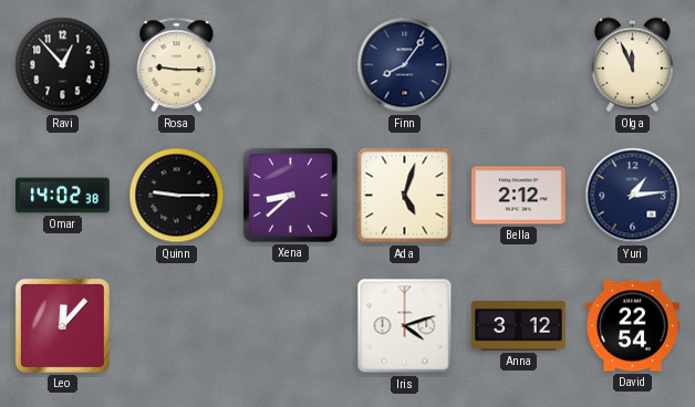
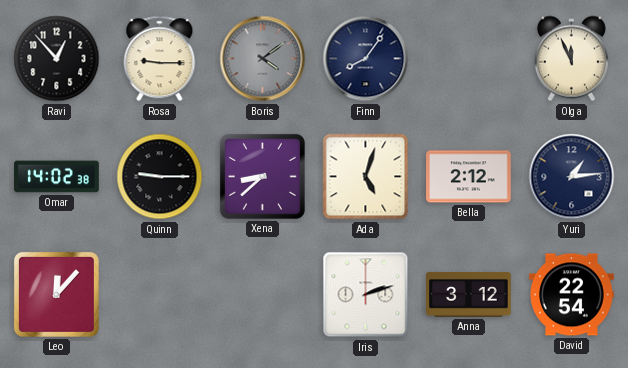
Boris: none -> 4:09 (263, 59)
Iris: 4:12 -> 2:12 (366, 295)
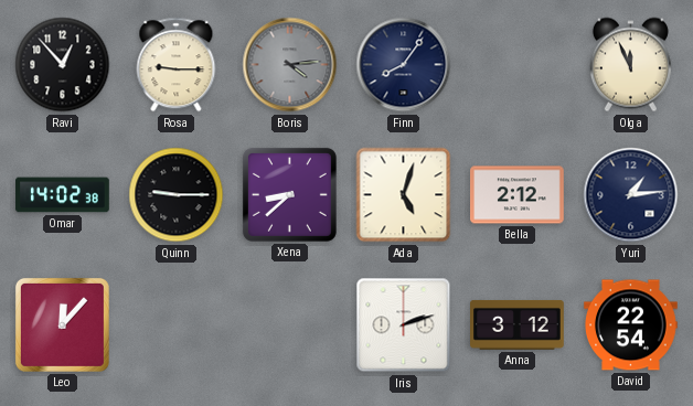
Boris: 4:09 -> 4:14 (290, 65)
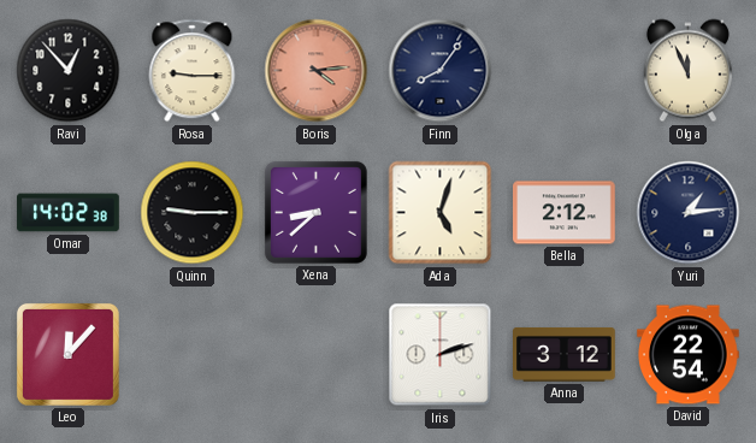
Boris dial: grey -> salmon (317, 71)
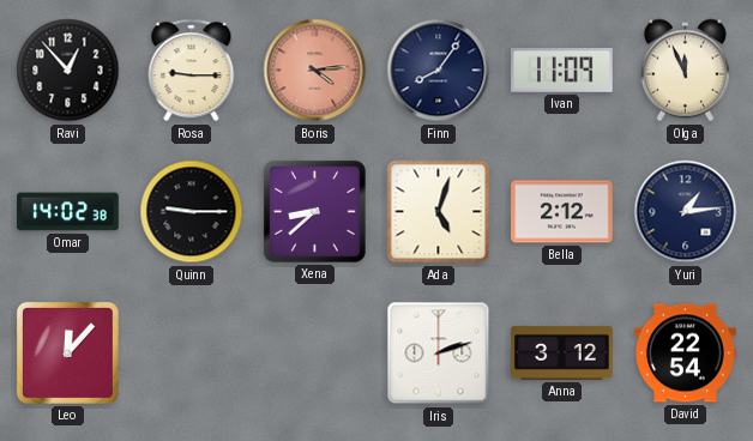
Ivan: none -> 11:09 (562, 71)
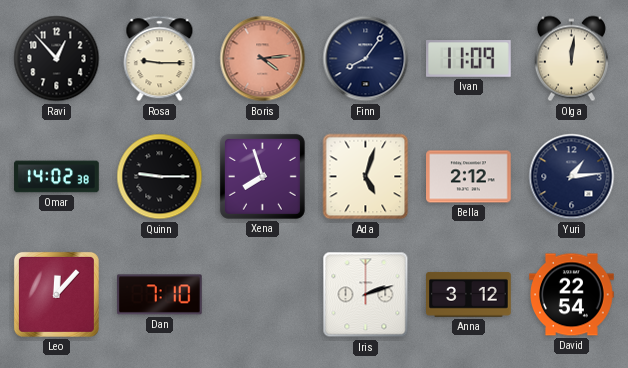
Olga: 11:56 -> 12:01 (571, 59)
Xena: 8:38 -> 7:57 (262, 176)
Dan: none -> 7:10 (159, 295)
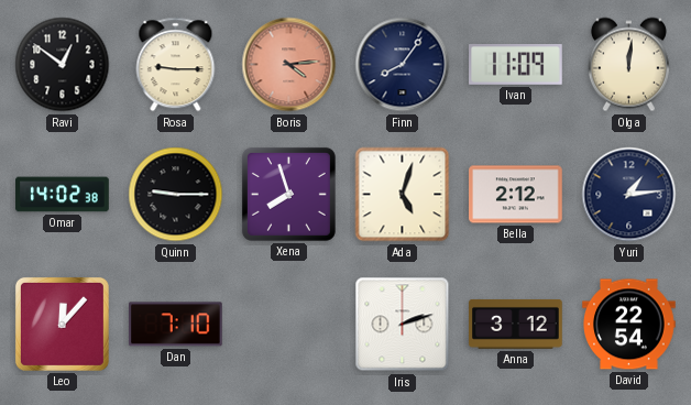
Ravi: 12:53 -> 12:51 (63, 65)
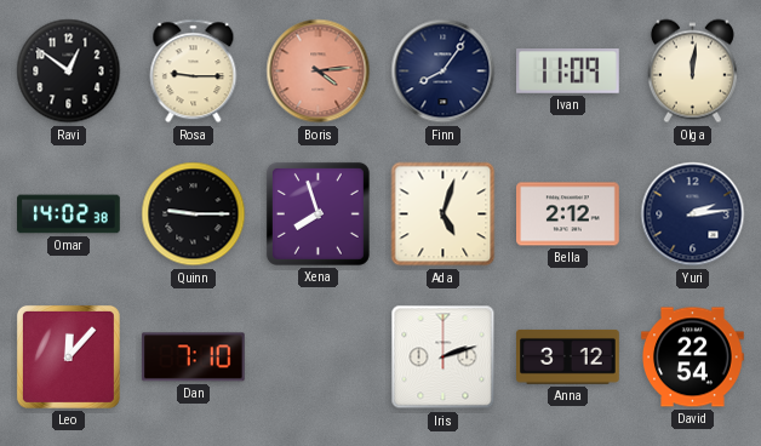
Yuri: 1:14 -> 2:14 (693, 215)
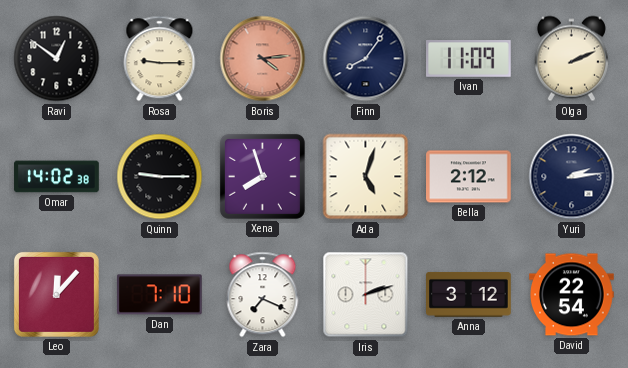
Olga: 12:01 -> 2:11 (571, 59)
Zara: none -> 7:19 (263, 295)
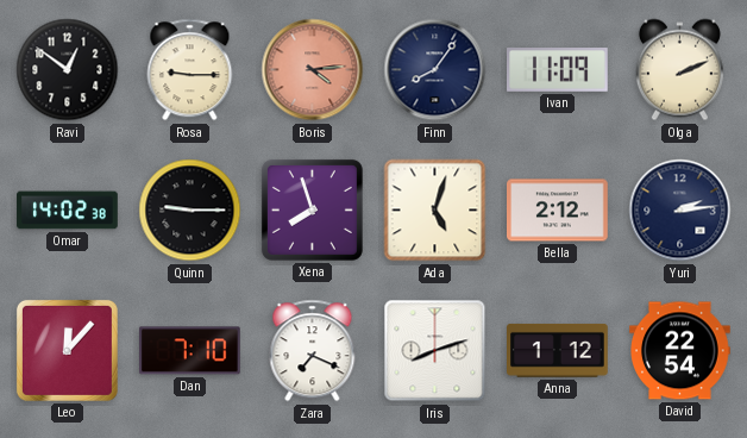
Iris: 2:12 -> 8:12 (435, 351)
Anna: 3:12 -> 1:12 (558, 350)
